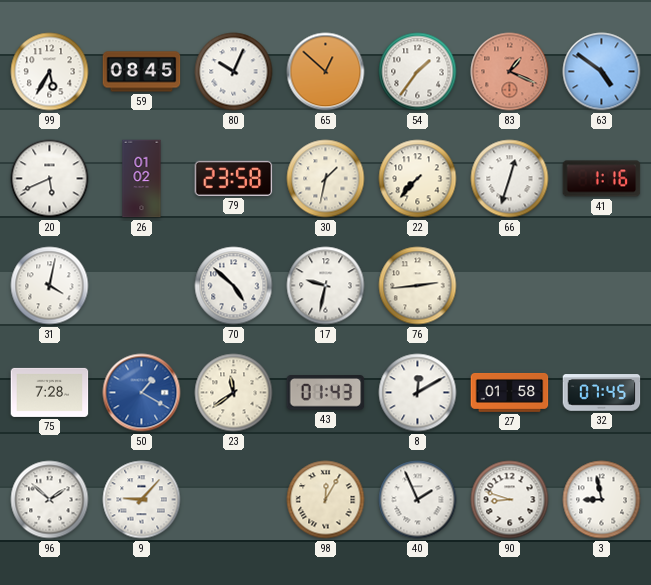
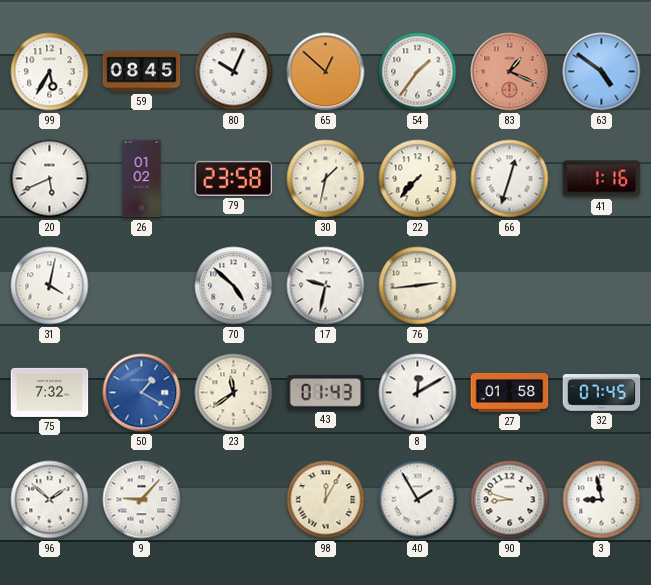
75: 7:28 -> 7:32 (50, 392)
40: 1:56 -> 1:55 (418, 500)
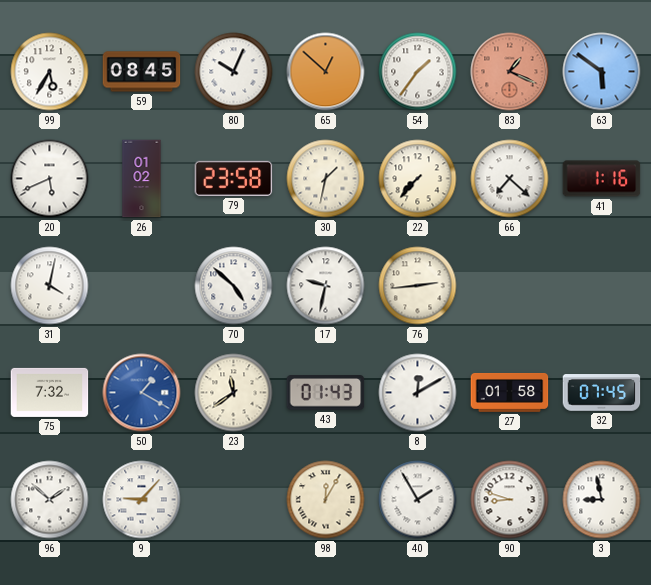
63: 4:51 -> 5:51 (602, 72)
66: 12:33 -> 7:22 (510, 179)
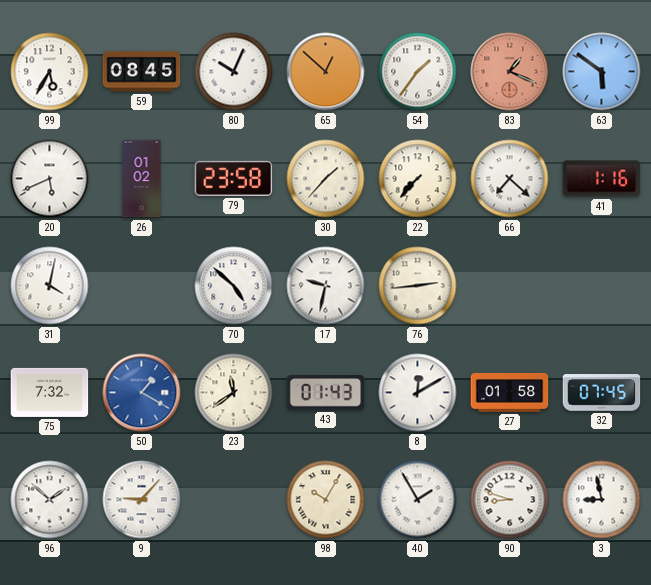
30: 1:32 -> 1:37 (326, 179)
98: 12:05 -> 10:05 (326, 500)
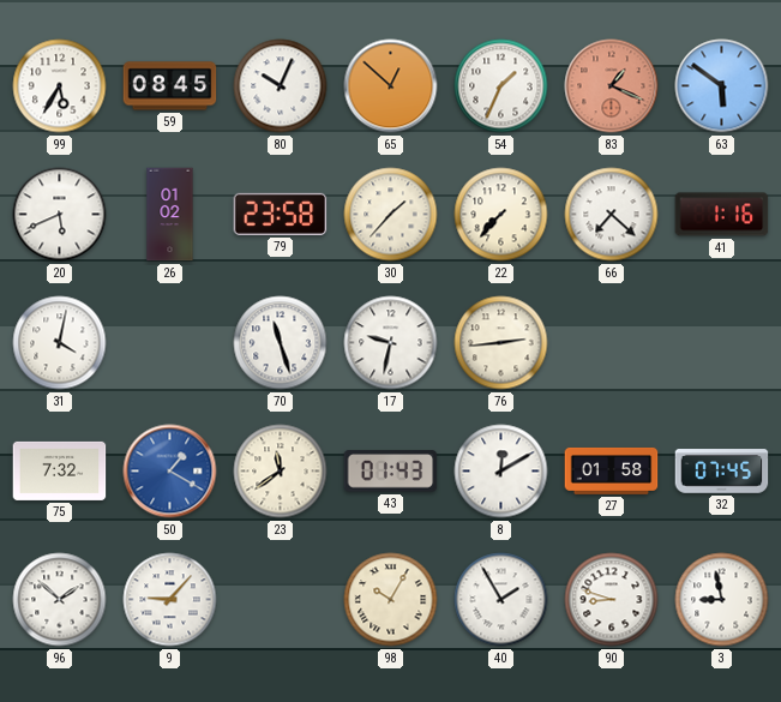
54: 1:36 -> 1:34 (501, 86)
70: 4:52 -> 11:27 (281, 343)
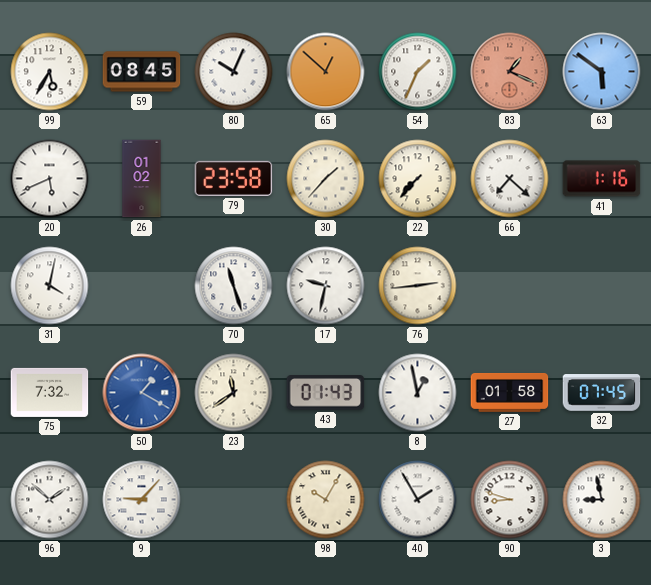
8: 12:10 -> 12:58 (418, 393)
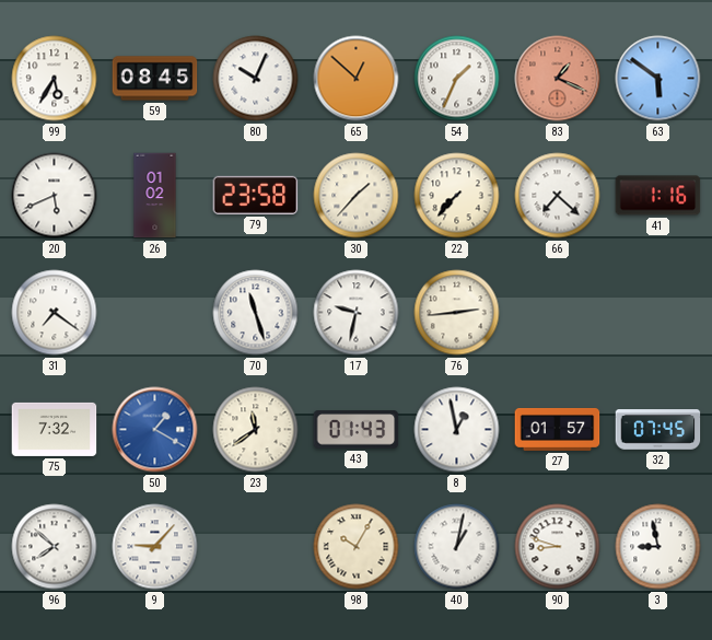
31: 4:02 -> 7:21 (55, 313)
27: 01:58 -> 01:57 (558, 429)
96: 1:52 -> 7:52 (55, 547)
40: 1:55 -> 1:02 (457, 547)
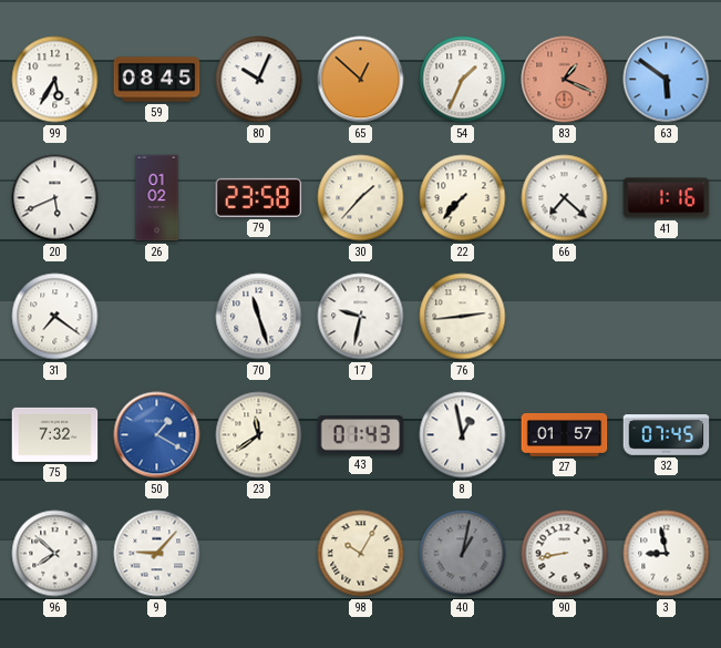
40 dial: white -> grey (463, 554)
90: 8:48 -> 8:43 (565, 554)
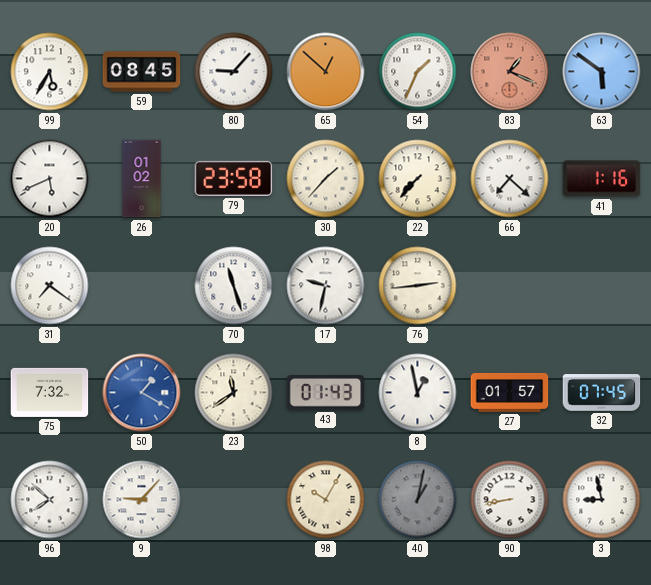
80: 10:04 -> 9:07 (234, 72)
